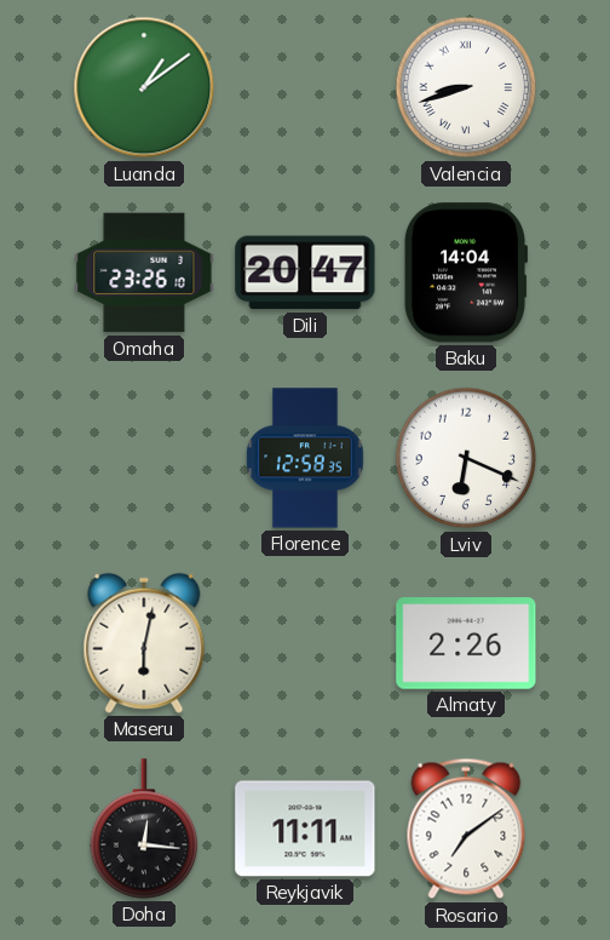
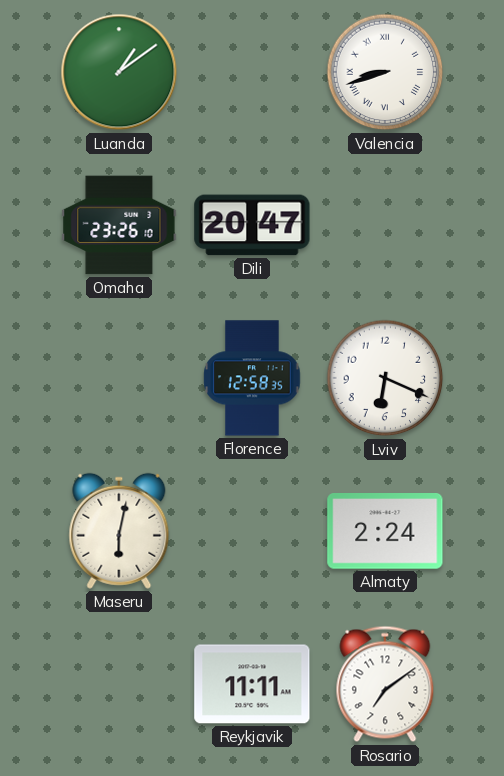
Baku: 14:04 -> none (466, 273)
Almaty: 2:26 -> 2:24 (385, 531)
Doha: 12:16 -> none (144, 829)
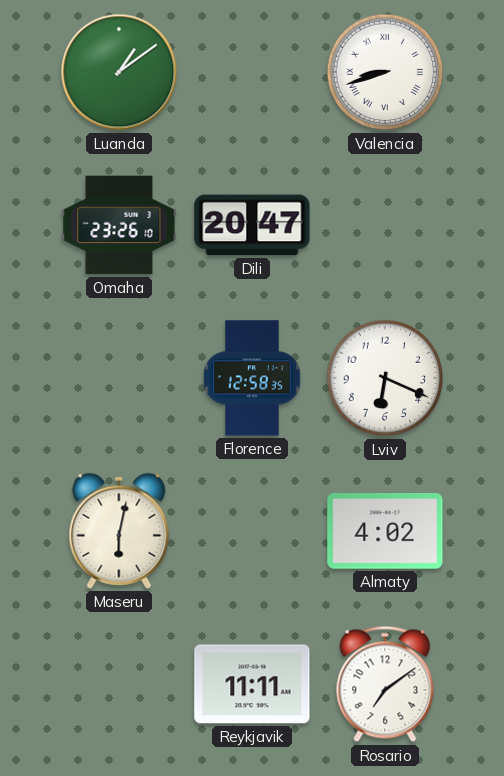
Almaty: 2:24 -> 4:02 (385, 531)
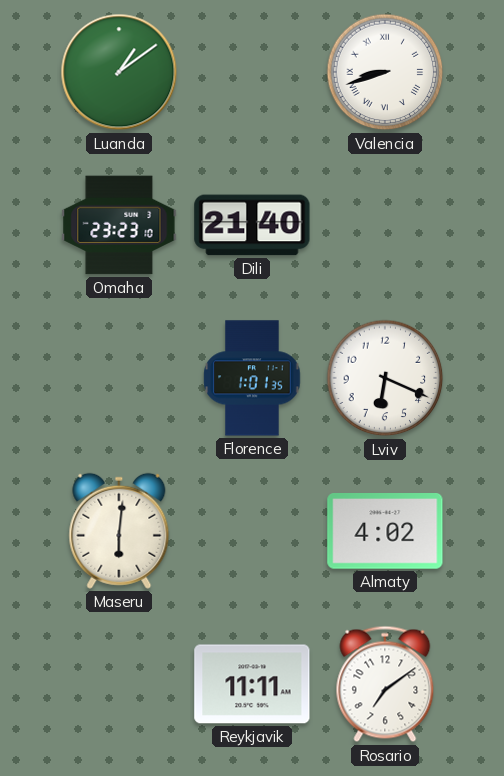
Omaha: 23:26 -> 23:23 (119, 225)
Dili: 20:47 -> 21:40 (252, 225)
Florence: 12:58 -> 1:01 (252, 378)
Maseru: 6:02 -> 6:01 (119, 531)
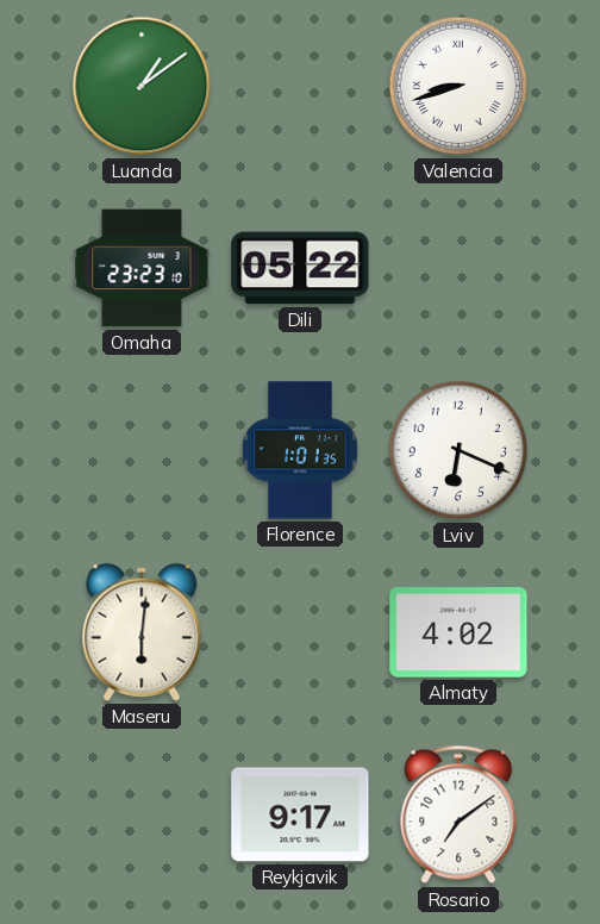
Dili: 21:40 -> 05:22 (300, 268)
Reykjavik: 11:11 -> 9:17 (300, 814)
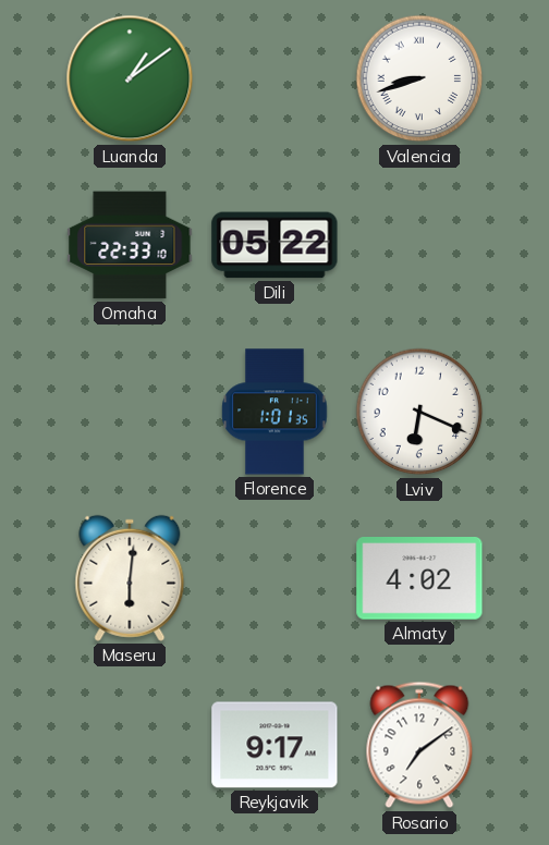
Omaha: 23:23 -> 22:33 (130, 245)
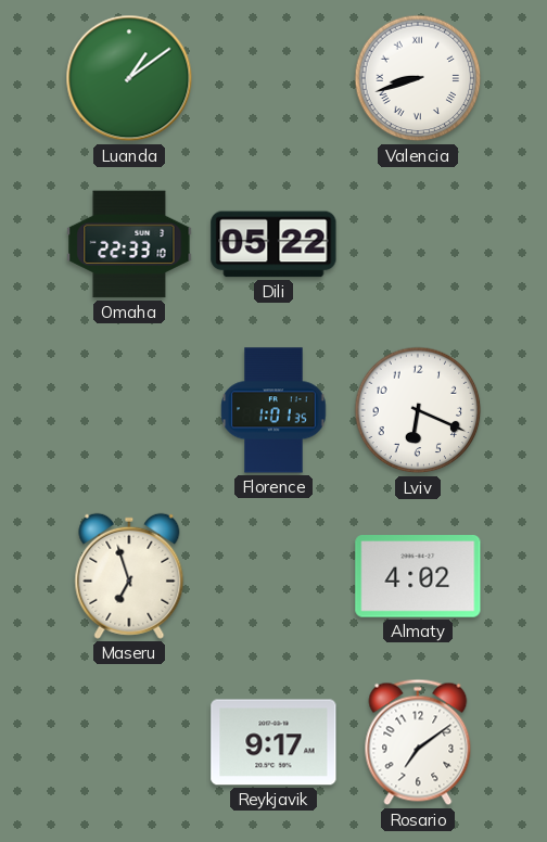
Maseru: 6:01 -> 6:57 (129, 576)
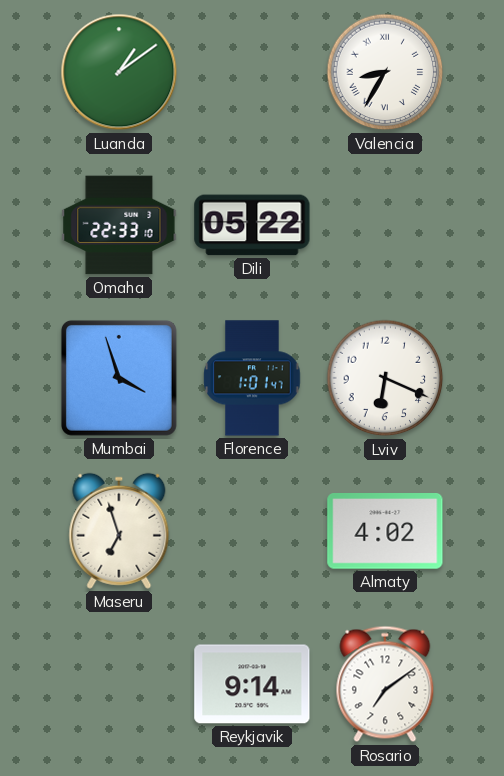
Valencia: 8:42 -> 8:35 (385, 72)
Mumbai: none -> 3:57 (119, 378)
Florence: 1:01:35 -> 1:01:47 (252, 378)
Reykjavik: 9:17 -> 9:14 (252, 684)
